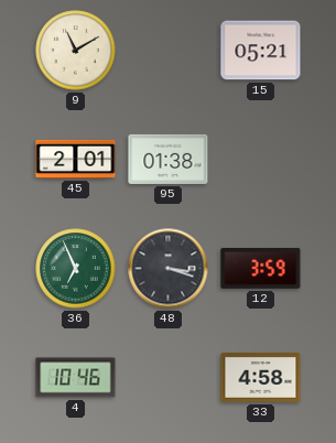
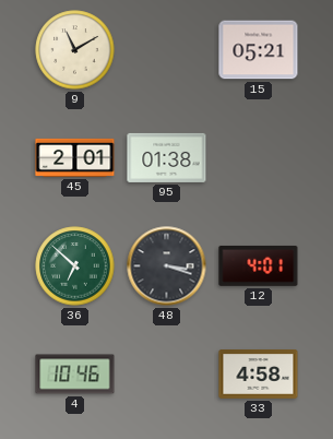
36: 6:56 -> 6:52 (75, 266)
12: 3:59 -> 4:01 (259, 265)
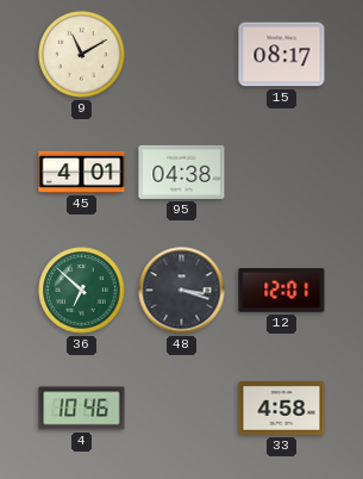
15: 05:21 -> 08:17 (282, 55)
45: 2:01 -> 4:01 (82, 172)
95: 01:38 -> 04:38 (182, 172)
12: 4:01 -> 12:01 (282, 290)
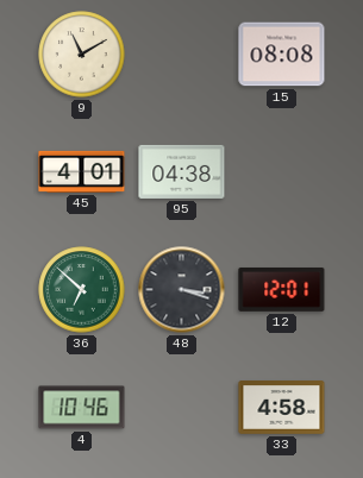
15: 08:17 -> 08:08 (282, 55)
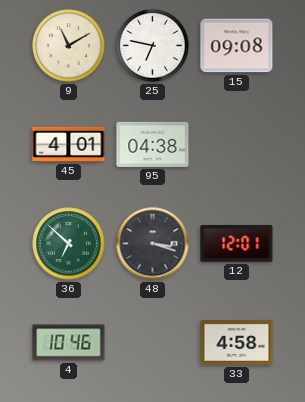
25: none -> 6:47 (153, 46)
15: 08:08 -> 09:08 (237, 46)
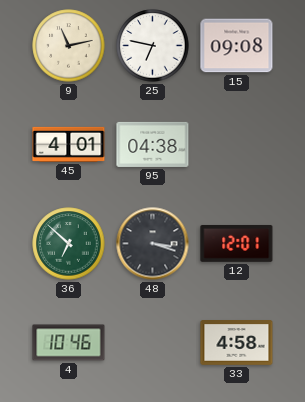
9: 11:10 -> 11:13 (69, 46)
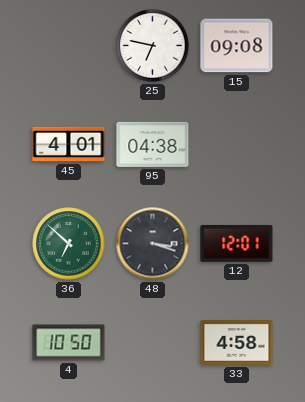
9: 11:13 -> none (69, 46)
4: 10:46 -> 10:50 (69, 343)
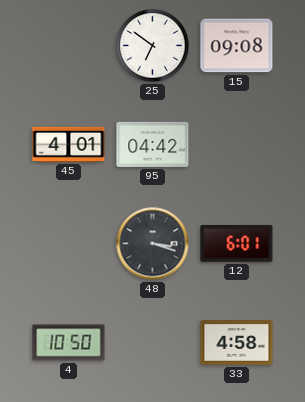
25: 6:47 -> 6:51 (153, 46)
95: 04:38 -> 04:42 (153, 144)
36: 6:52 -> none (69, 244)
12: 12:01 -> 6:01 (237, 243)
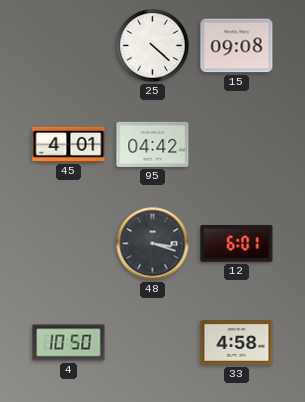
25: 6:51 -> 4:22 (153, 46)
